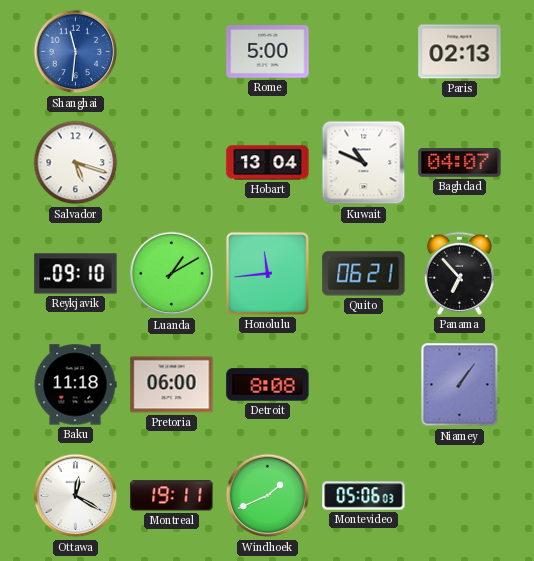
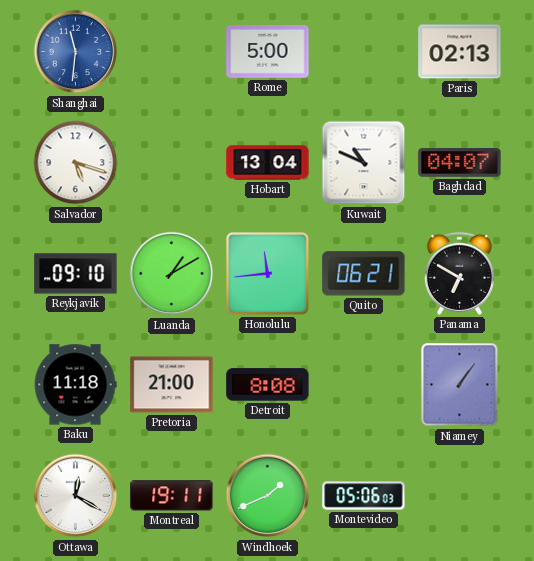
Panama: 6:53 -> 6:50 (459, 273)
Pretoria: 06:00 -> 21:00 (172, 385)
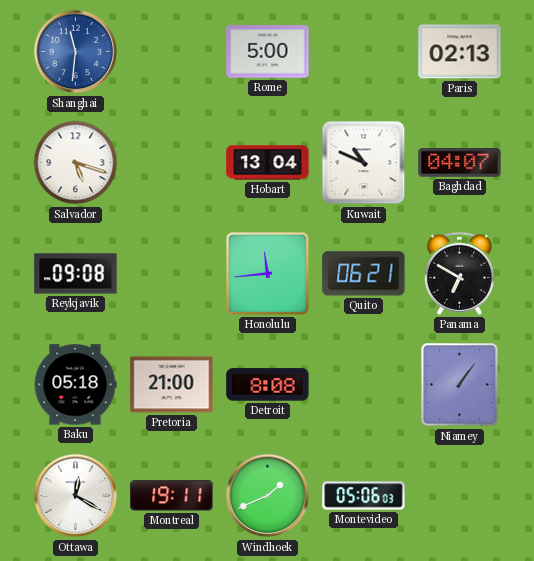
Reykjavik: 09:10 -> 09:08 (76, 274)
Luanda: 1:10 -> none (172, 274)
Baku: 11:18 -> 05:18 (75, 385)
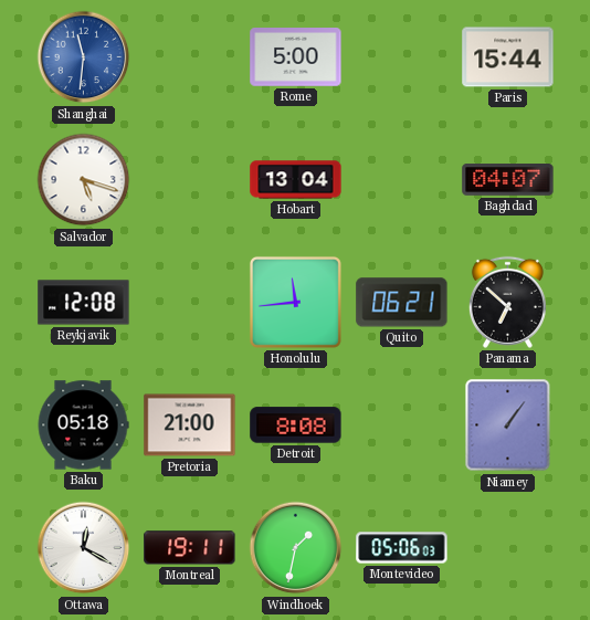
Paris: 02:13 -> 15:44 (508, 57)
Kuwait: 10:49 -> none (364, 163)
Reykjavik: 09:08 -> 12:08 (84, 303)
Panama: 6:50 -> 6:52 (507, 302)
Windhoek: 1:41 -> 1:32 (296, 548)
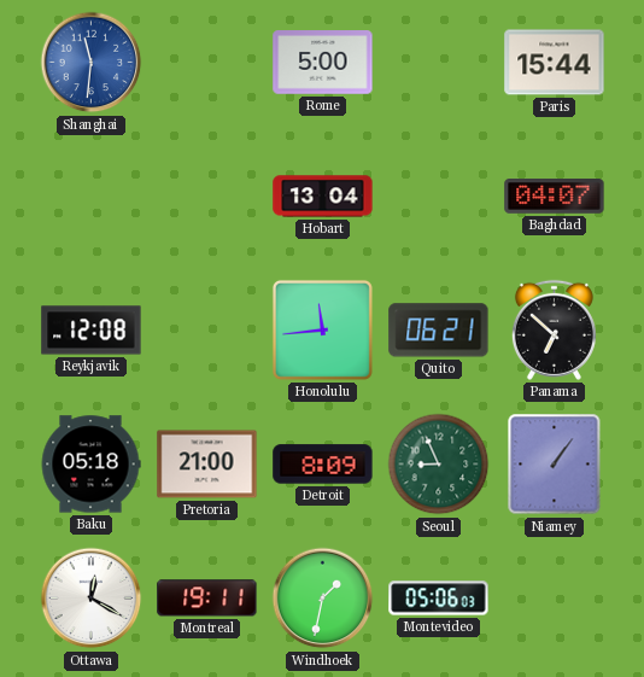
Salvador: 5:18 -> none (84, 180)
Detroit: 8:08 -> 8:09 (323, 465)
Seoul: none -> 8:56 (439, 465)
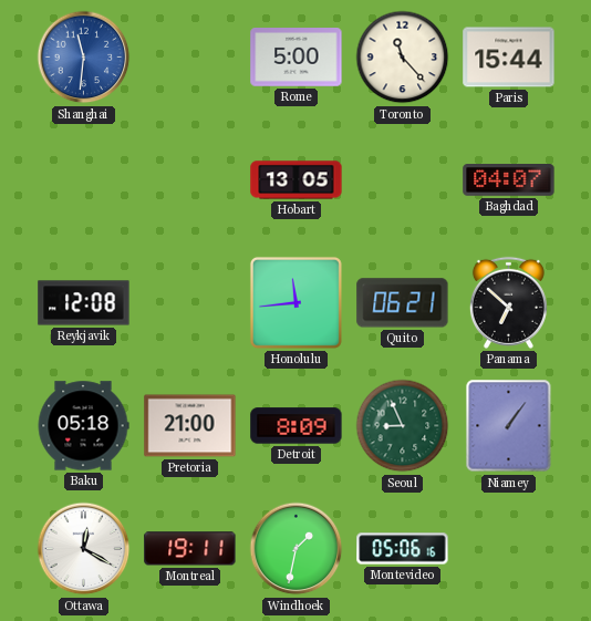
Toronto: none -> 11:23 (403, 58)
Hobart: 13:04 -> 13:05 (297, 180)
Montevideo: 05:06:03 -> 05:06:16 (403, 549)
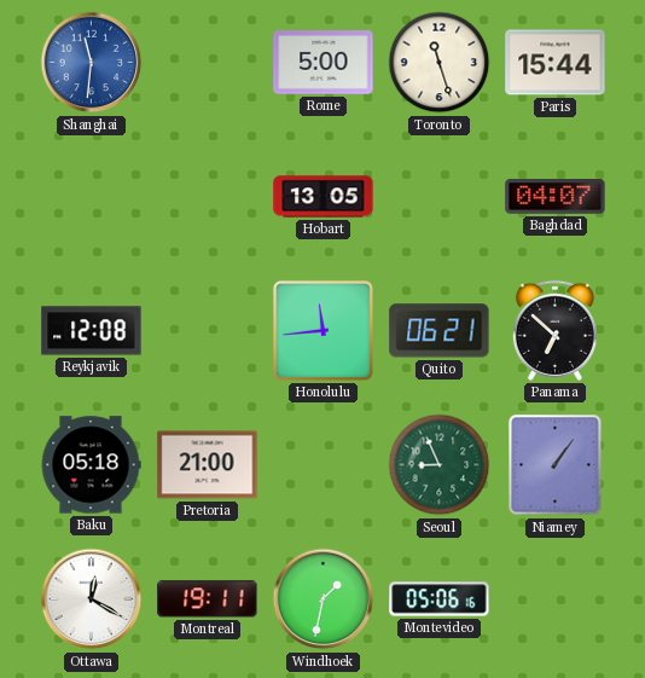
Toronto: 11:23 -> 11:27 (440, 63)
Detroit: 8:09 -> none (297, 426)
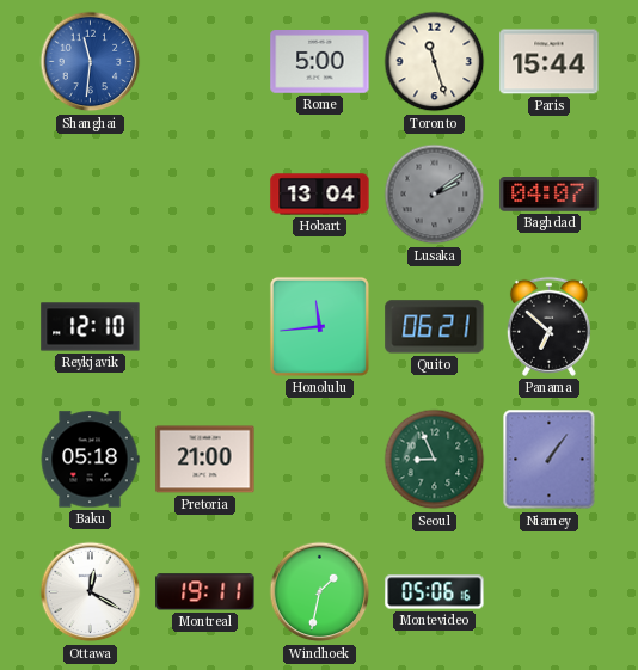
Hobart: 13:05 -> 13:04 (320, 195)
Lusaka: none -> 2:09 (435, 195)
Reykjavik: 12:08 -> 12:10 (91, 327)
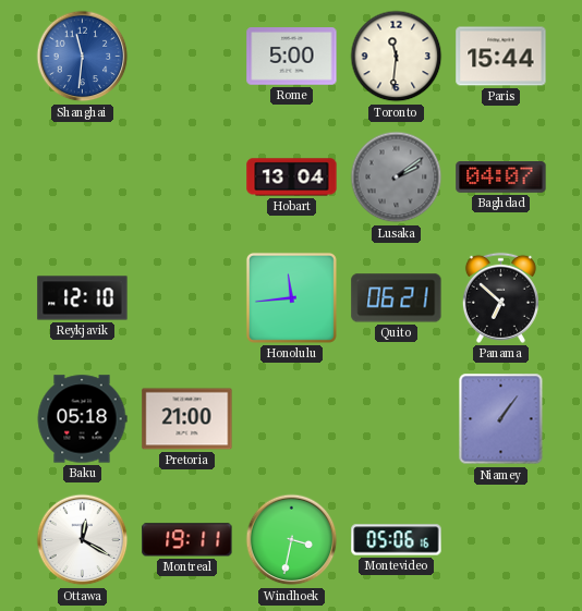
Toronto: 11:27 -> 11:31 (397, 57)
Seoul: 8:56 -> none (435, 460)
Windhoek: 1:32 -> 3:32 (292, 540)
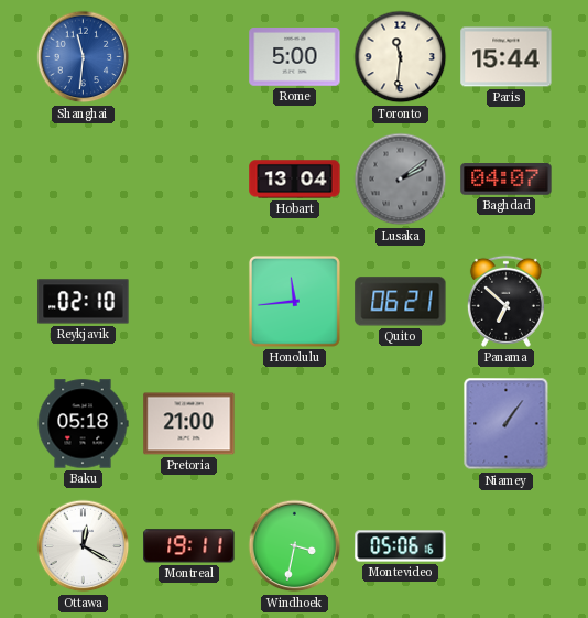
Reykjavik: 12:10 -> 02:10 (84, 302)
